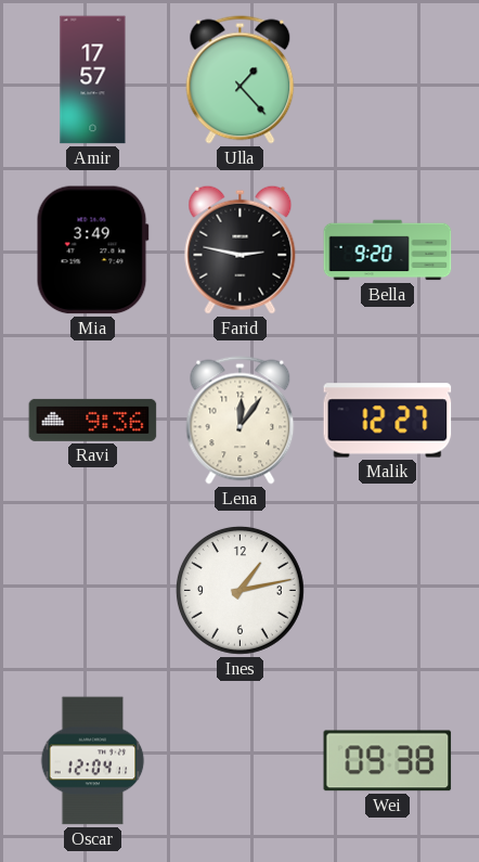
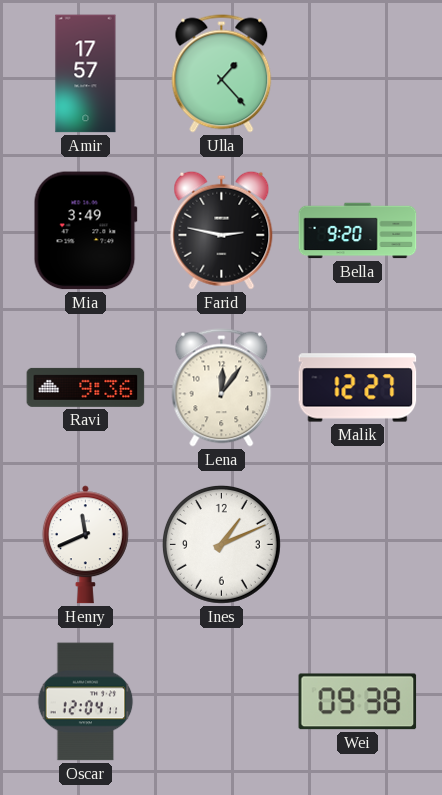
Henry: none -> 11:41 (85, 545)
Ines: 1:13 -> 1:11 (221, 544)
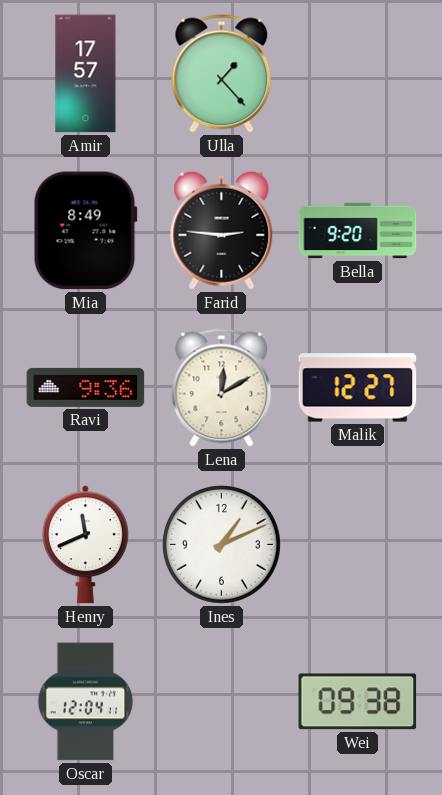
Mia: 3:49 -> 8:49 (85, 231)
Farid: 2:47 -> 2:46 (222, 230)
Lena: 12:06 -> 12:10 (222, 388)
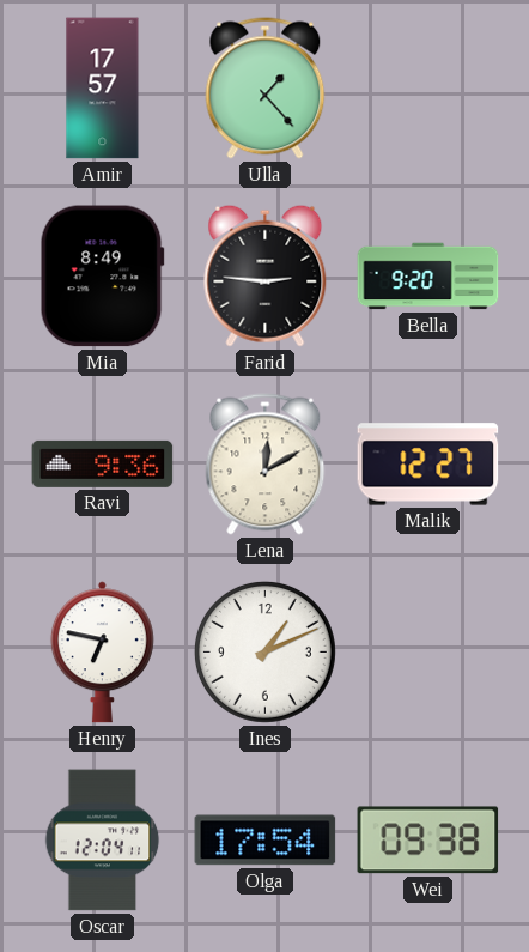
Henry: 11:41 -> 6:47 (102, 653)
Olga: none -> 17:54 (266, 841)
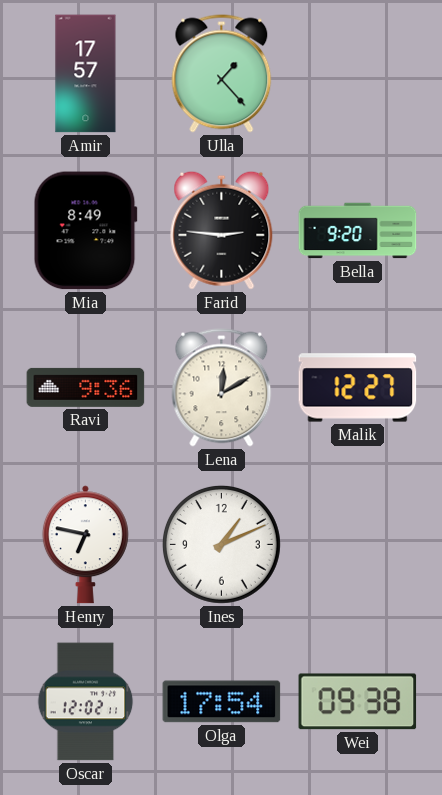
Oscar: 12:04 -> 12:02 (86, 702)
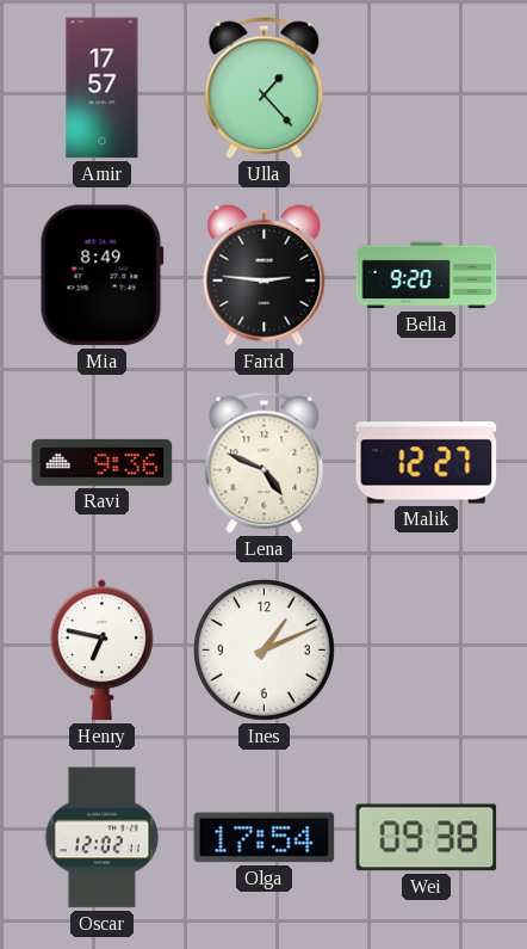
Lena: 12:10 -> 4:49 (265, 463)
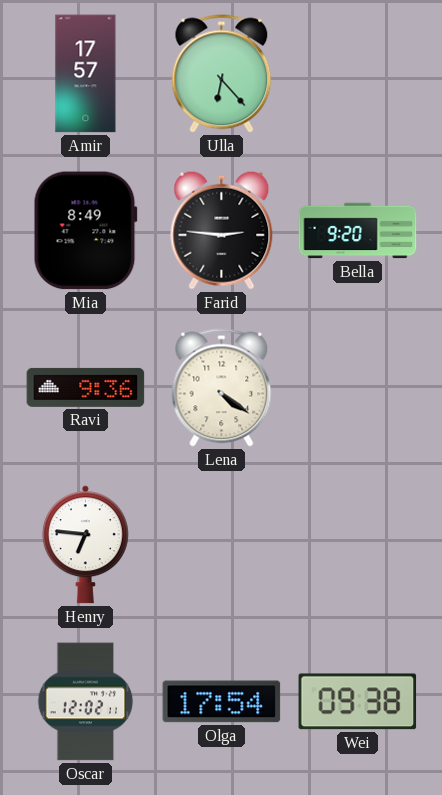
Ulla: 1:23 -> 6:23 (222, 74)
Lena: 4:49 -> 4:21 (222, 388)
Malik: 12:27 -> none (427, 463)
Henry: 6:47 -> 6:46 (85, 545)
Ines: 1:11 -> none (263, 649)
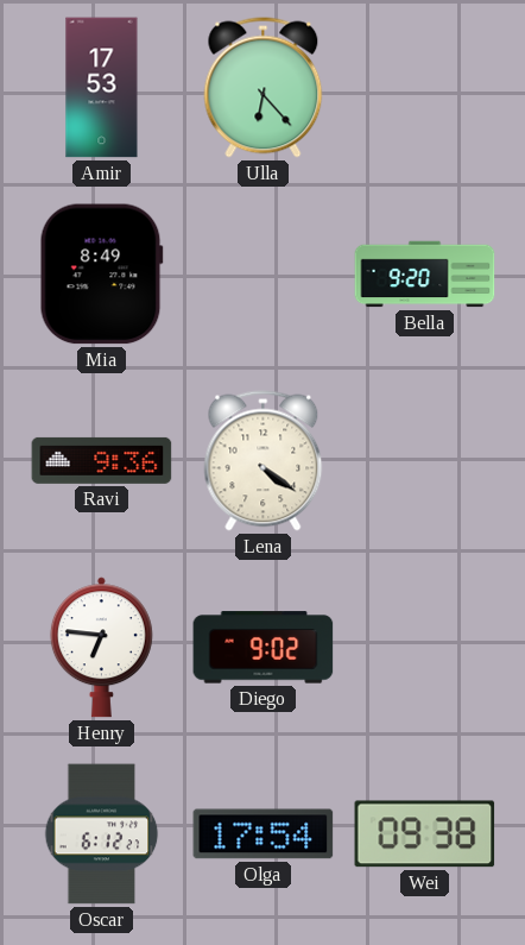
Amir: 17:57 -> 17:53 (102, 88)
Farid: 2:46 -> none (222, 230)
Diego: none -> 9:02 (264, 648)
Oscar: 12:02 -> 6:12 (102, 834)
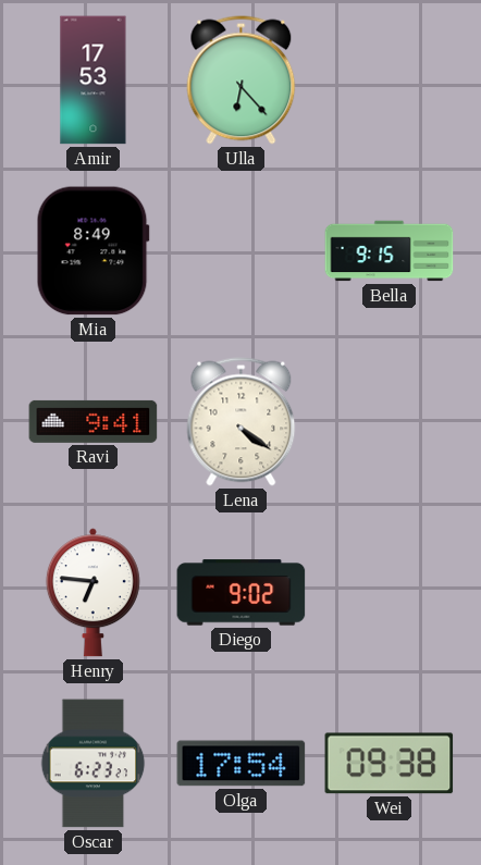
Bella: 9:20 -> 9:15 (390, 251)
Ravi: 9:36 -> 9:41 (94, 421)
Oscar: 6:12 -> 6:23 (94, 764)
